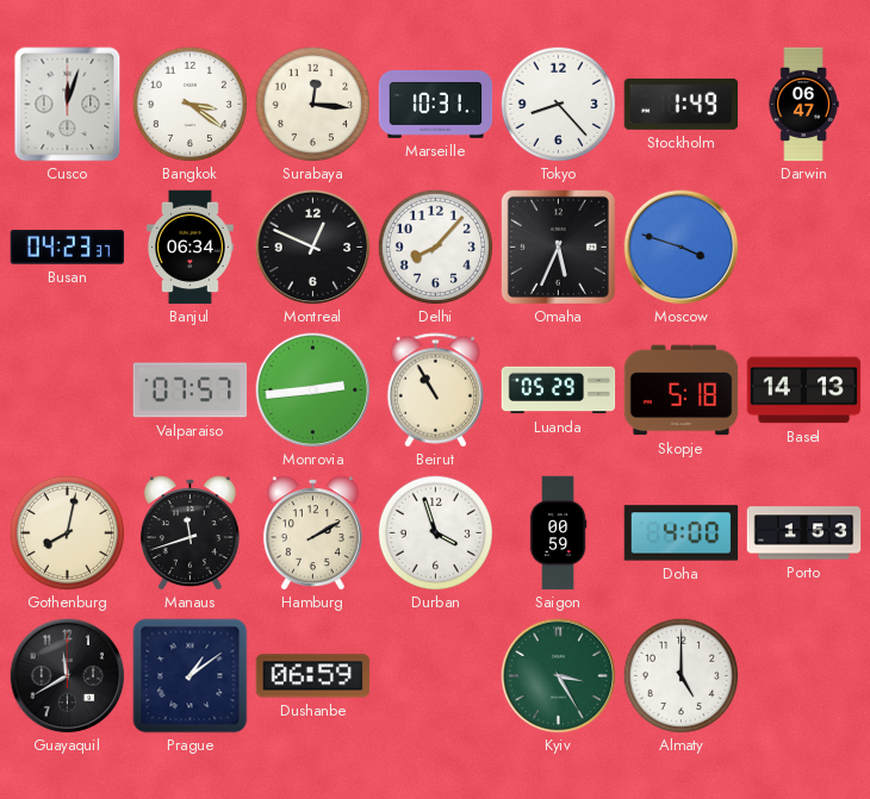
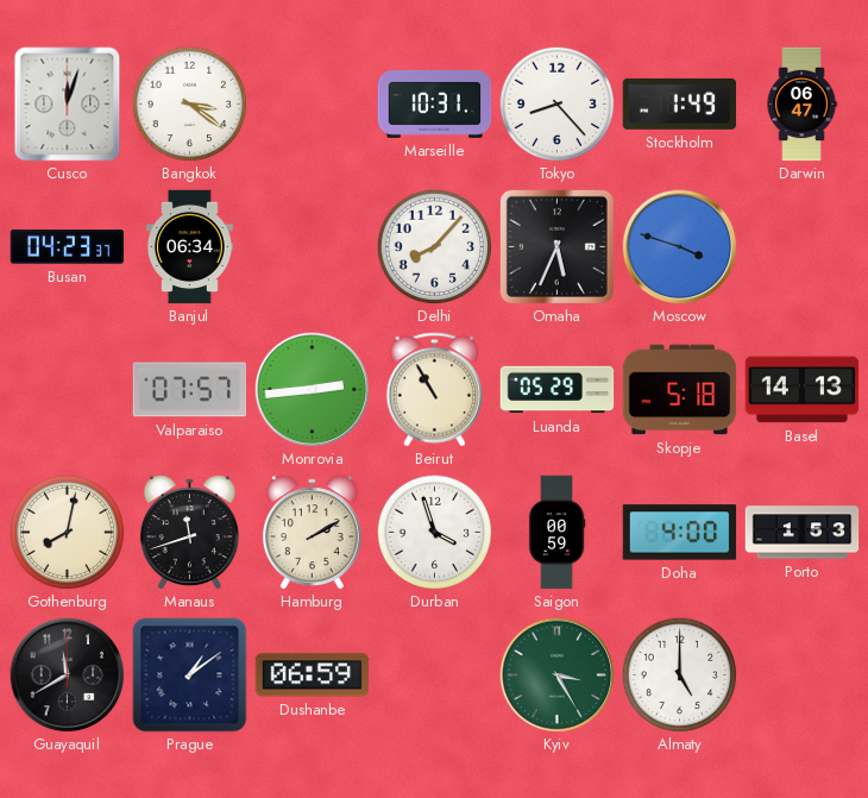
Surabaya: 12:16 -> none (312, 104)
Montreal: 12:49 -> none (313, 248)
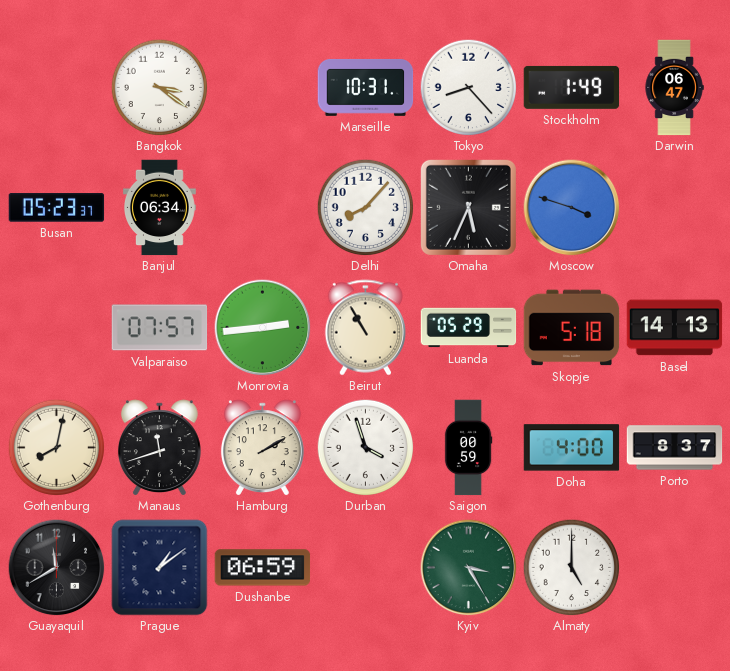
Cusco: 12:03 -> none (68, 105)
Busan: 04:23 -> 05:23 (57, 208)
Porto: 1:53 -> 8:37 (675, 448)
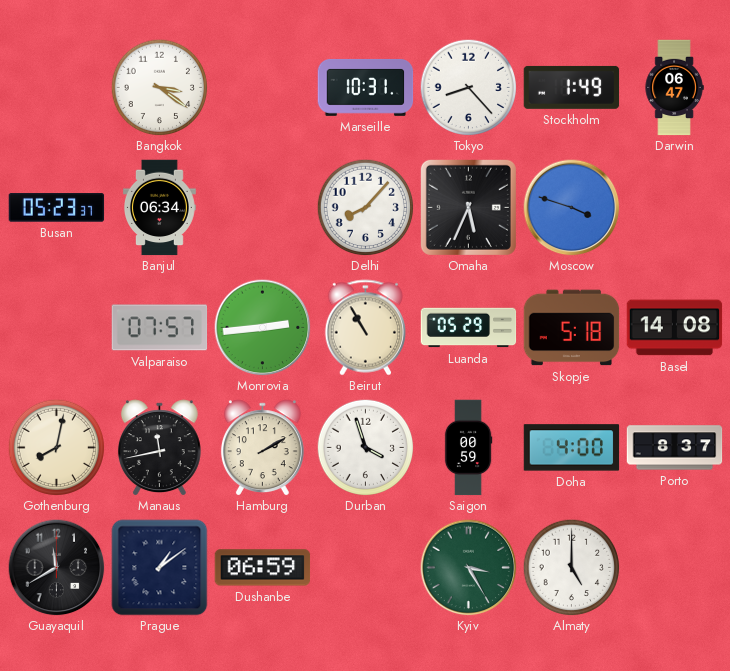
Basel: 14:13 -> 14:08 (675, 328)
Manaus: 11:42 -> 11:43 (159, 448)
